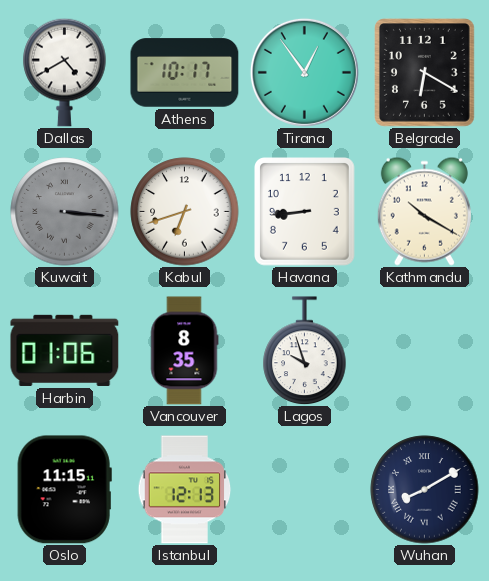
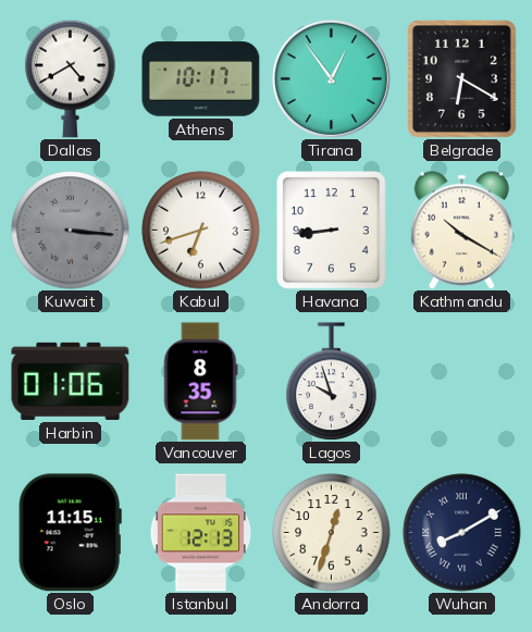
Andorra: none -> 12:33 (332, 533)
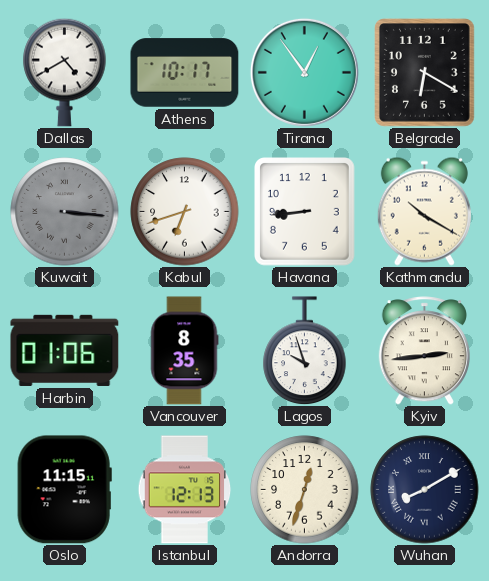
Kyiv: none -> 2:44 (424, 351)
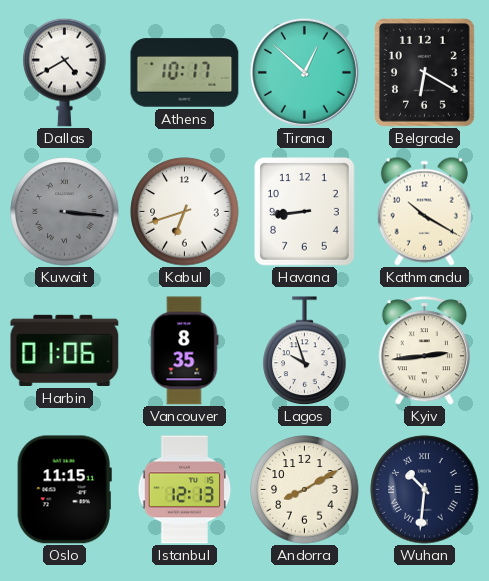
Tirana: 12:54 -> 12:52 (304, 72)
Andorra: 12:33 -> 8:10 (305, 490)
Wuhan: 8:10 -> 10:31 (425, 490)
